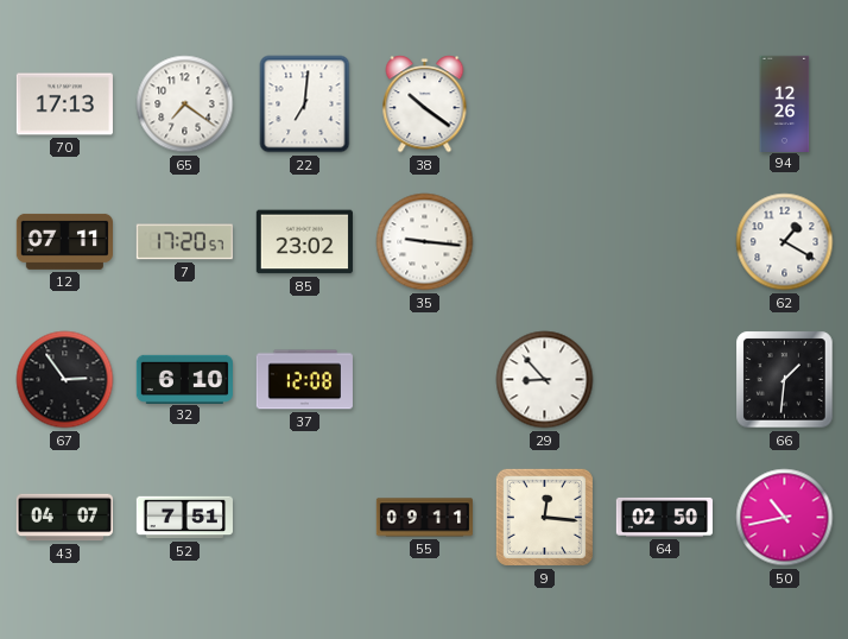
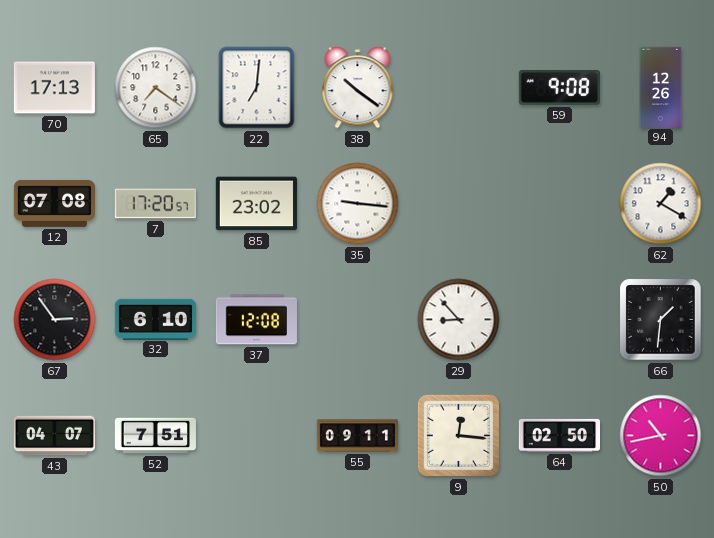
59: none -> 9:08 (559, 88)
12: 07:11 -> 07:08 (54, 203)
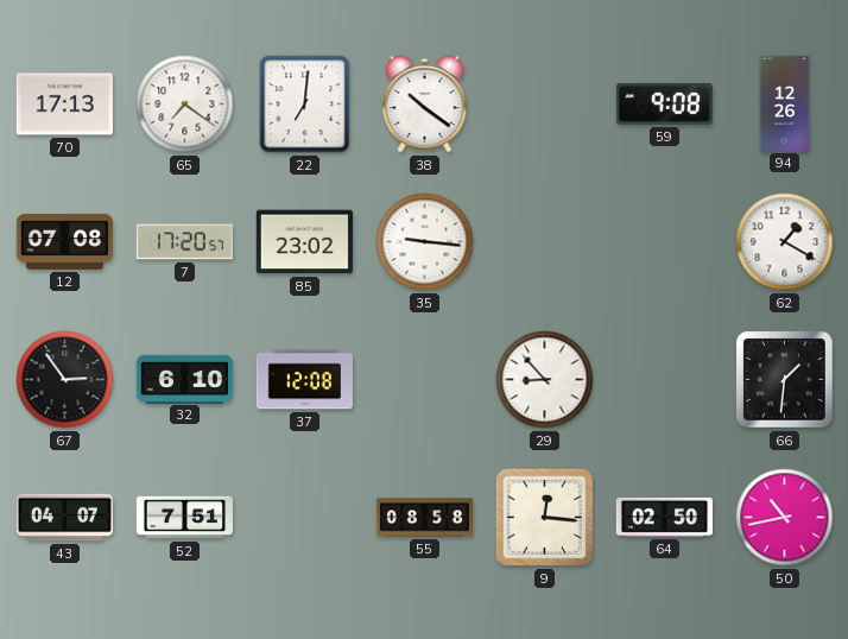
55: 09:11 -> 08:58 (424, 518)
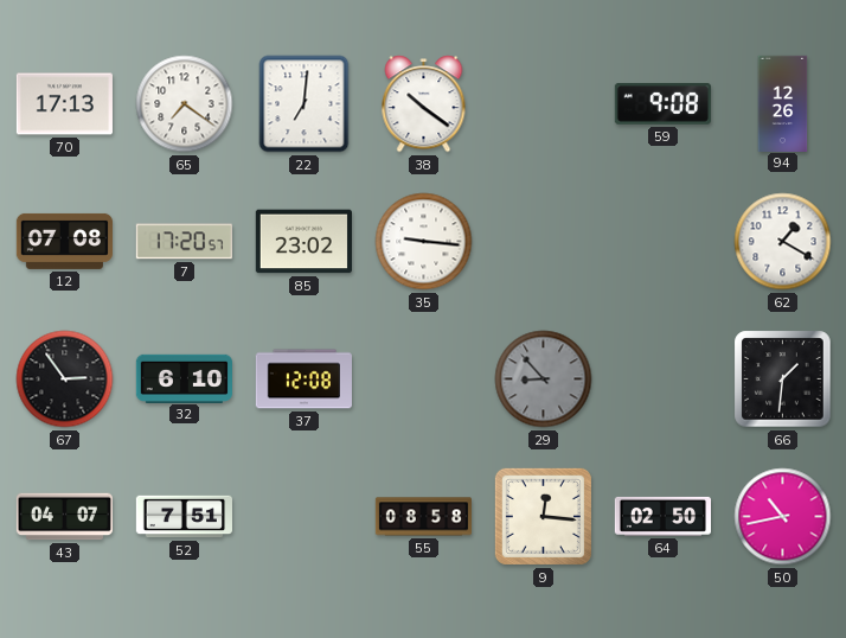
29 dial: white -> grey (544, 379)
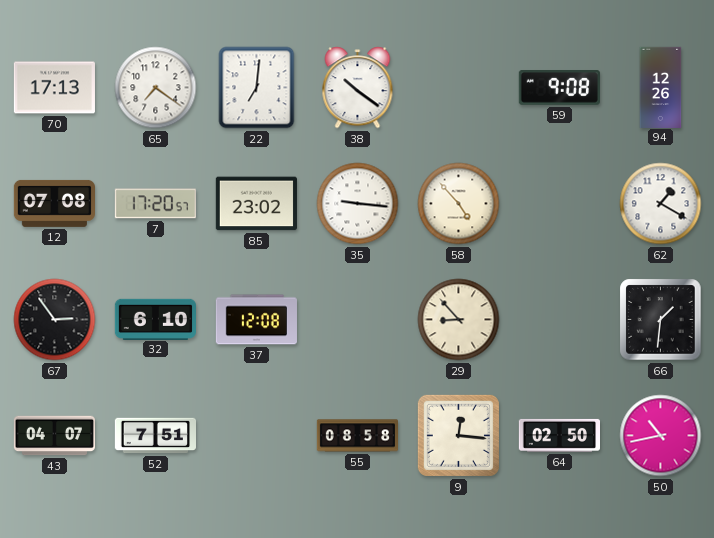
58: none -> 4:53 (459, 204)
29 dial: grey -> cream (459, 320)
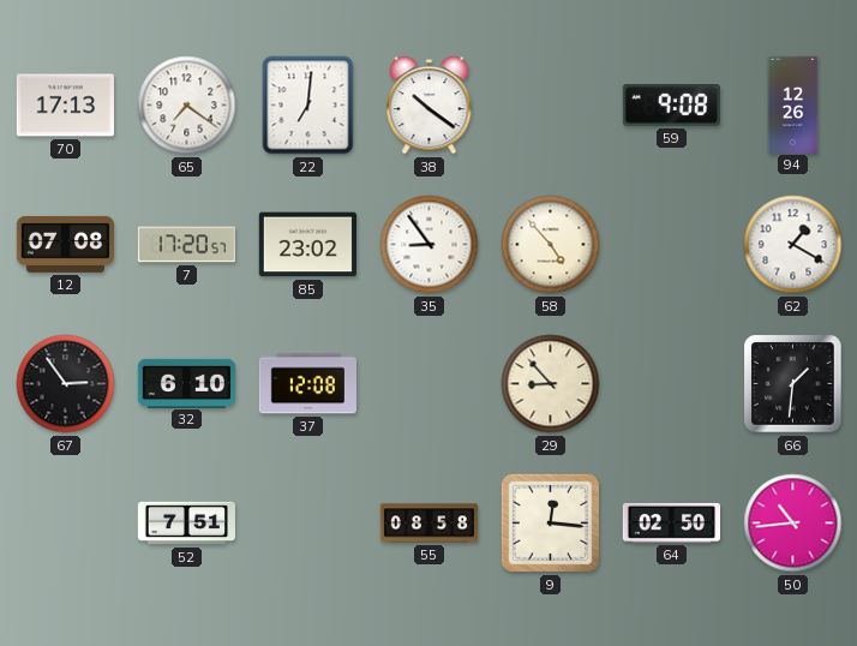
35: 9:16 -> 8:54 (430, 245)
43: 04:07 -> none (54, 436)
50: 10:43 -> 10:44 (793, 524)
